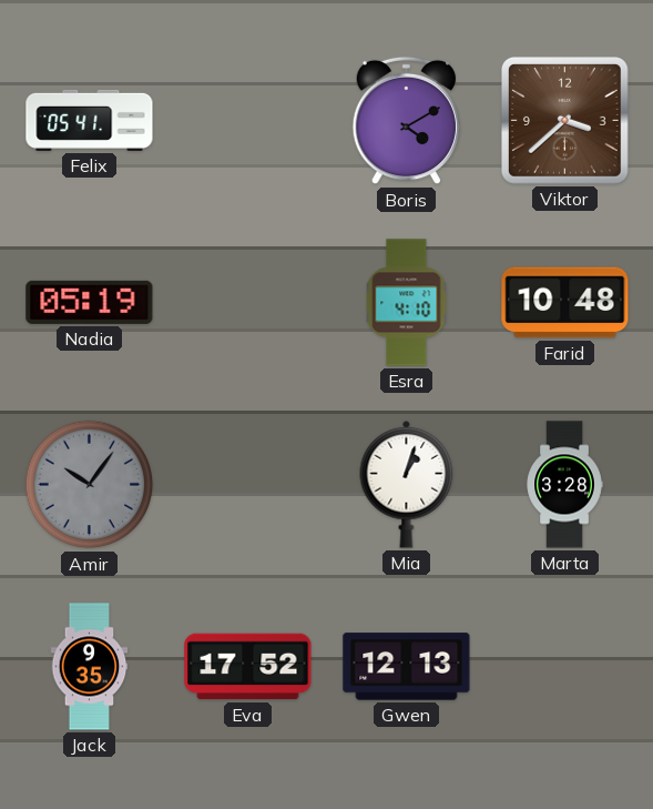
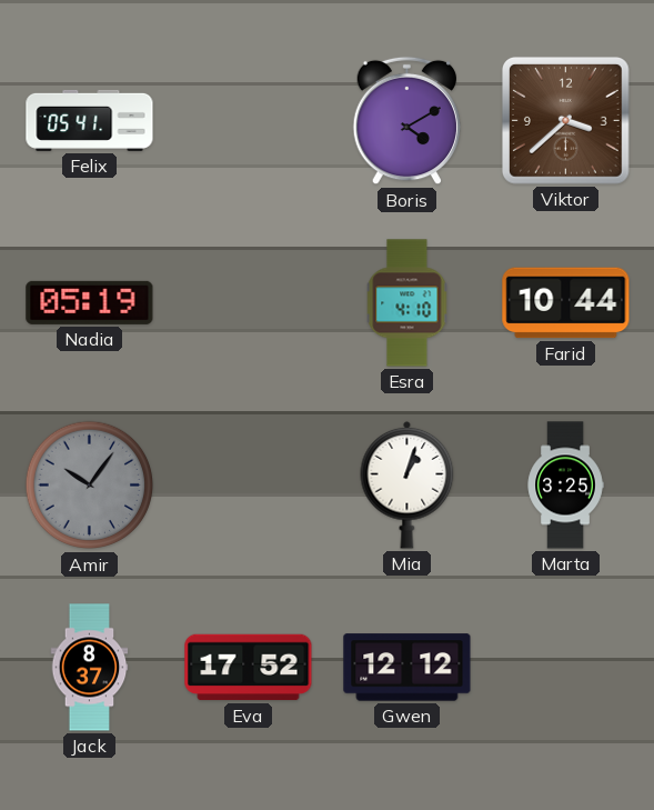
Farid: 10:48 -> 10:44 (566, 303)
Marta: 3:28 -> 3:25 (565, 486)
Jack: 9:35 -> 8:37 (90, 668)
Gwen: 12:13 -> 12:12 (408, 668)
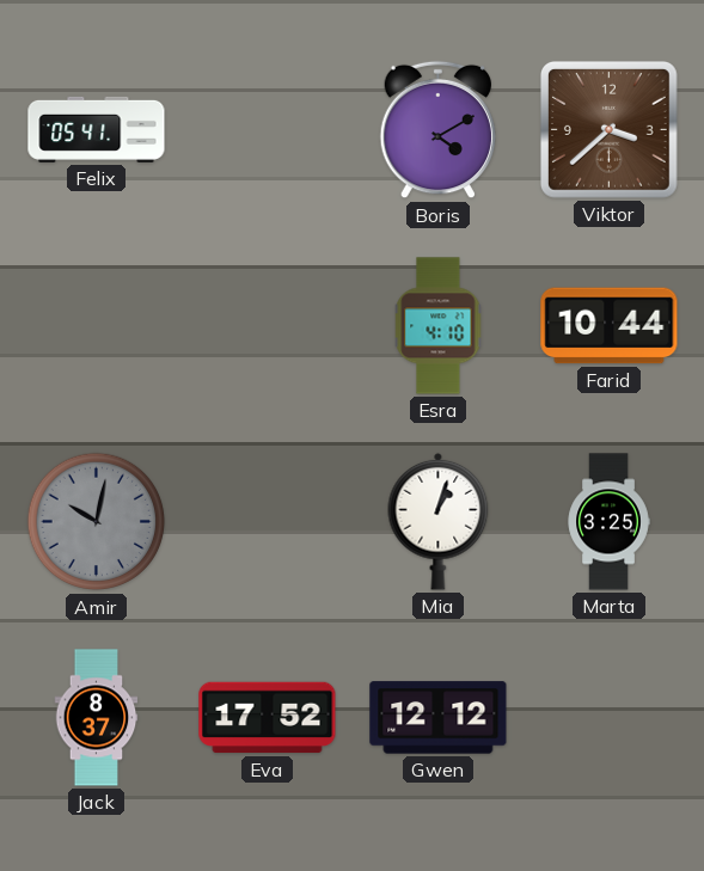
Nadia: 05:19 -> none (90, 302)
Amir: 10:06 -> 10:02 (97, 522)
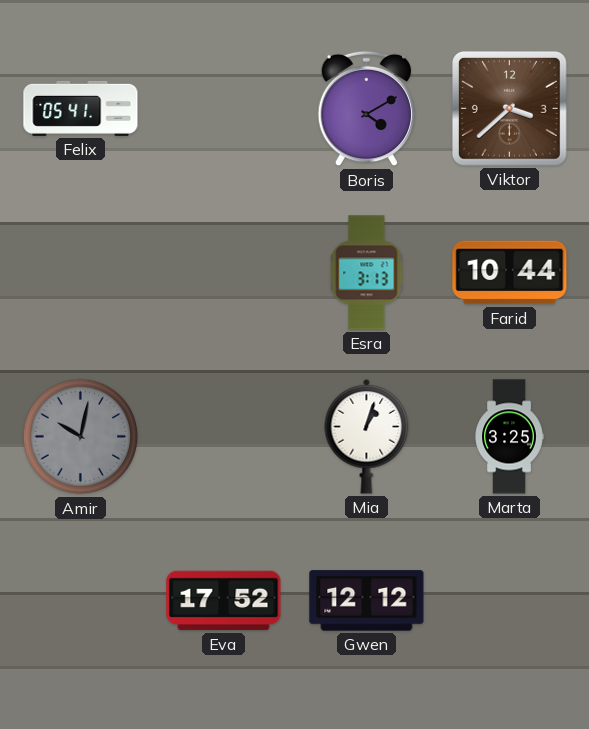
Esra: 4:10 -> 3:13 (367, 273)
Jack: 8:37 -> none (97, 718)
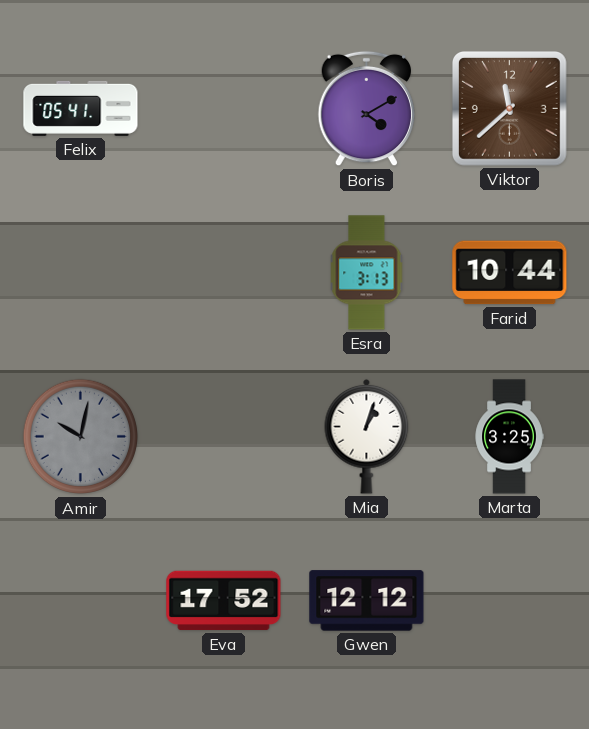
Viktor: 3:38 -> 11:38 (509, 108)
